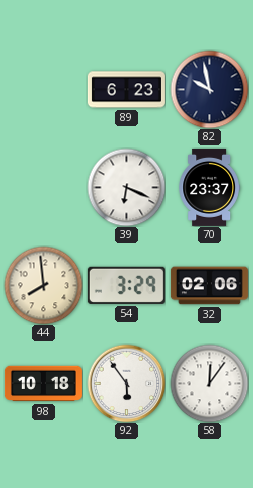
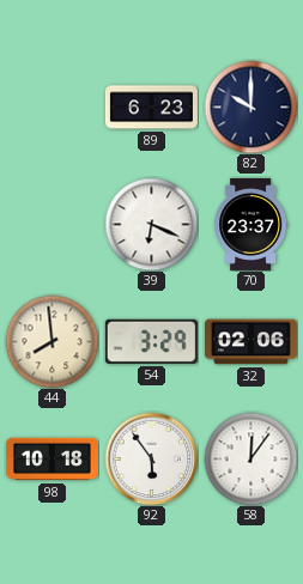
82: 9:58 -> 10:00 (250, 107)
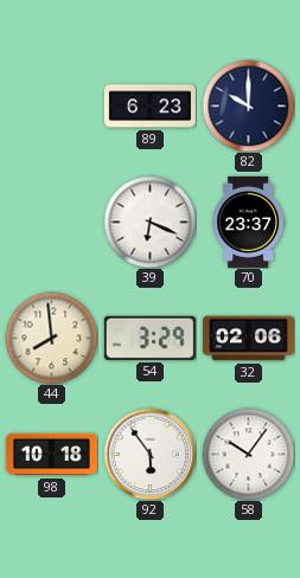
58: 12:06 -> 10:06 (248, 454)
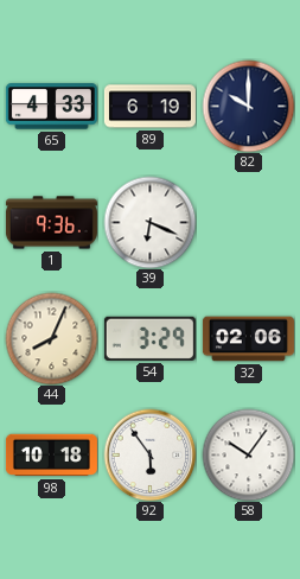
65: none -> 4:33 (51, 107)
89: 6:23 -> 6:19 (149, 107)
1: none -> 9:36 (51, 223)
70: 23:37 -> none (248, 221)
44: 7:59 -> 8:04 (51, 338)
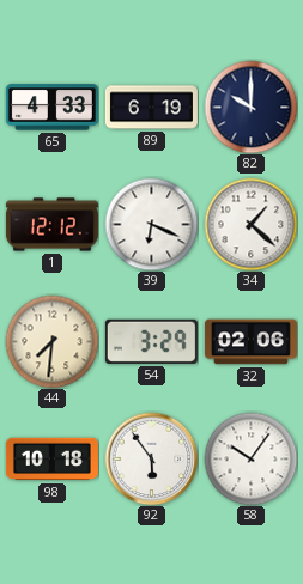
1: 9:36 -> 12:12 (51, 225)
34: none -> 1:22 (250, 224)
44: 8:04 -> 7:31 (51, 341)
